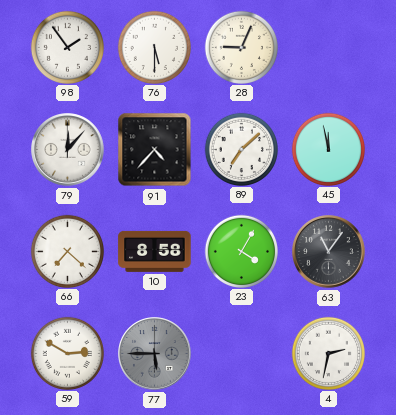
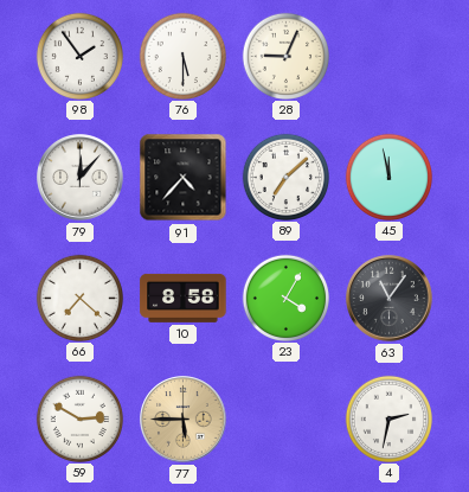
77 dial: grey -> champagne (184, 420)
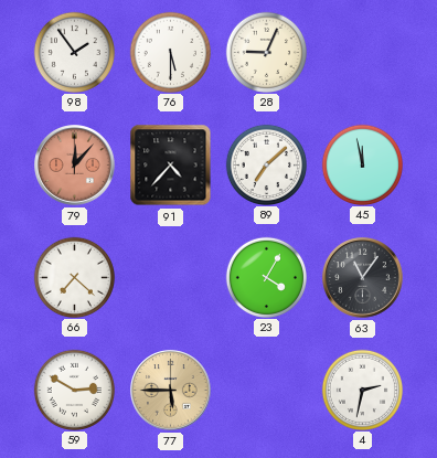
79 dial: white -> salmon (75, 166)
10: 8:58 -> none (184, 298)
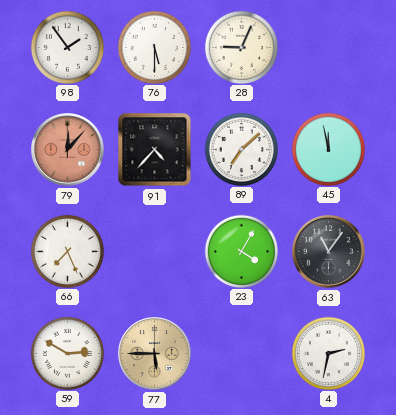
66: 7:22 -> 7:26 (67, 251)
